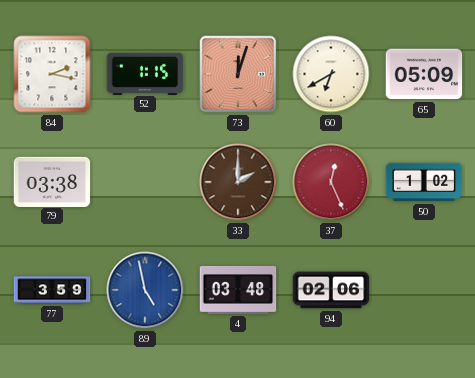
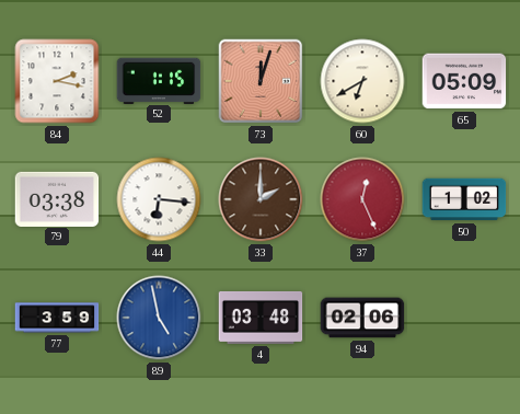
44: none -> 6:16 (159, 199)
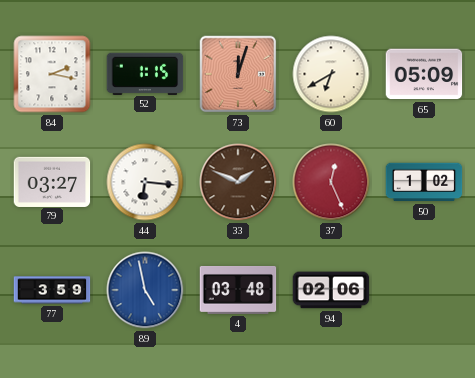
79: 03:38 -> 03:27 (52, 181)
33: 2:00 -> 1:49 (238, 182)
